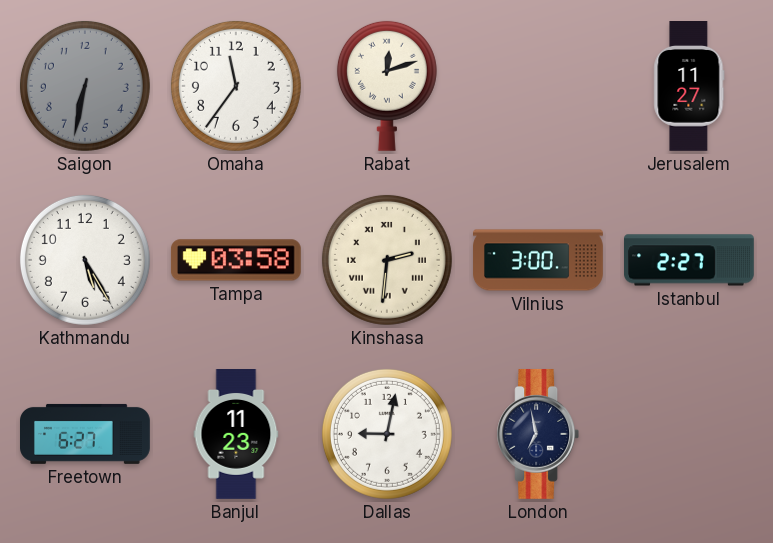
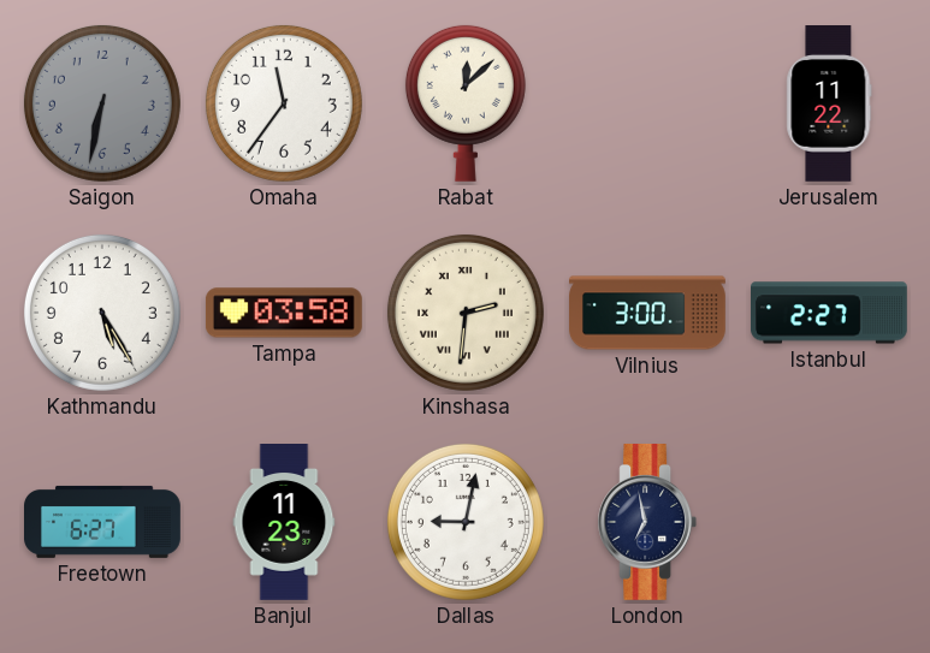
Rabat: 12:12 -> 12:08 (466, 103)
Jerusalem: 11:27 -> 11:22 (829, 105)
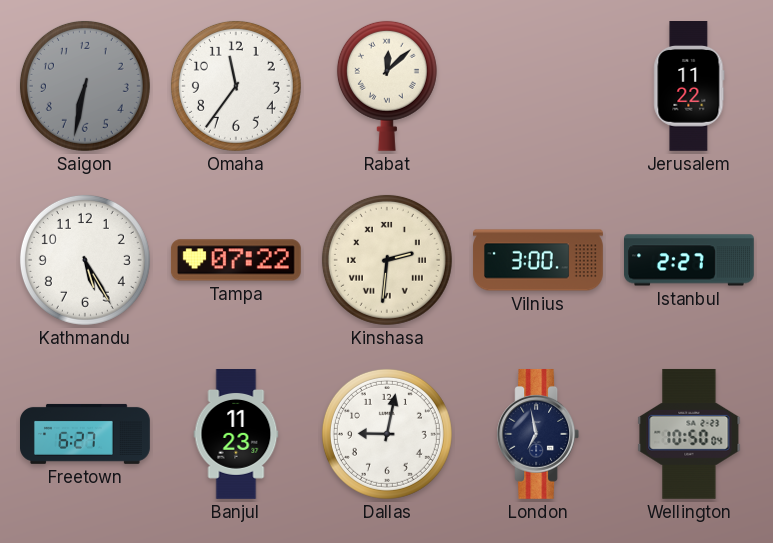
Tampa: 03:58 -> 07:22 (236, 260)
Wellington: none -> 10:50 (689, 434)
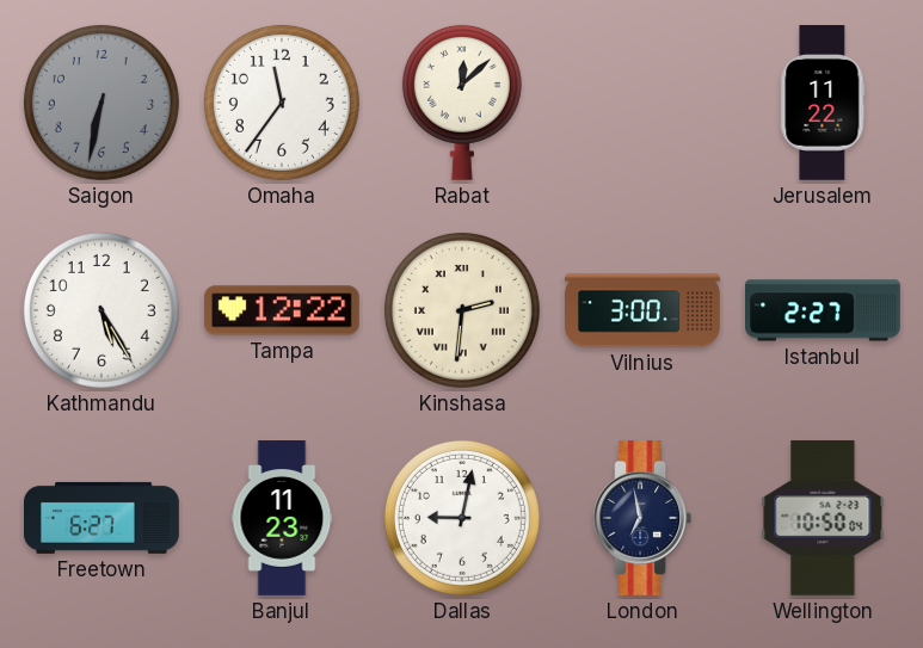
Tampa: 07:22 -> 12:22 (282, 310)
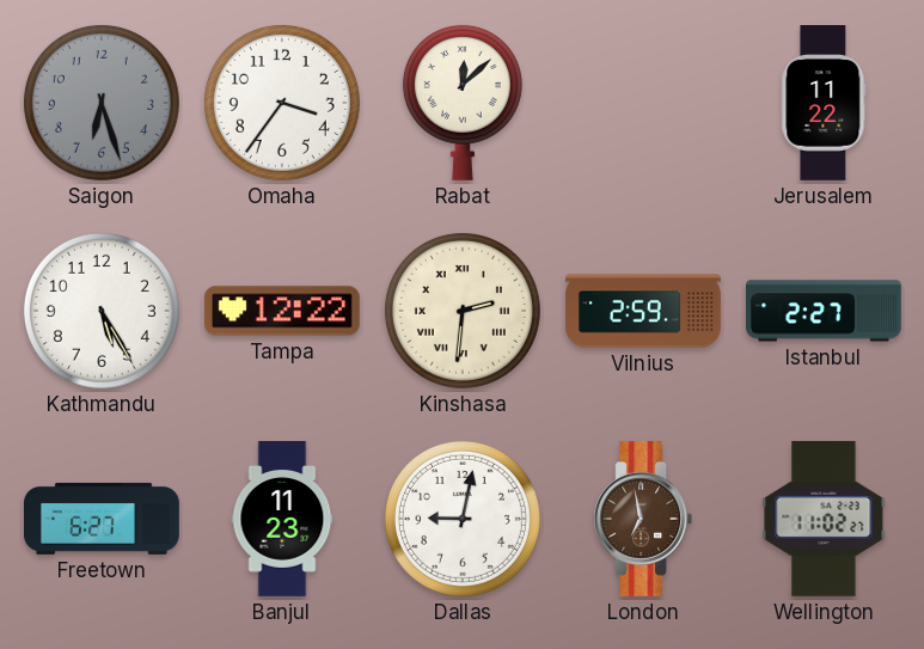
Saigon: 6:32 -> 6:27 (102, 103)
Omaha: 11:36 -> 3:36 (282, 103)
Vilnius: 3:00 -> 2:59 (643, 311)
London dial: navy -> brown (643, 519)
Wellington: 10:50 -> 11:02 (824, 519)
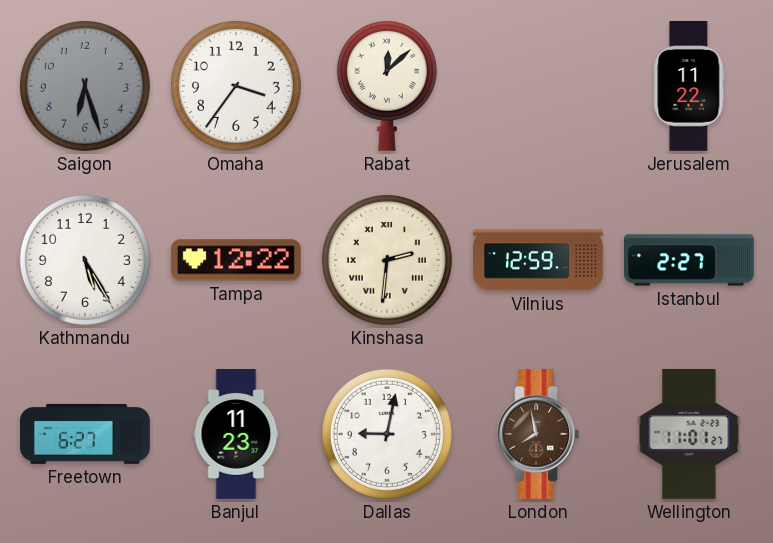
Vilnius: 2:59 -> 12:59 (538, 260)
London: 6:58 -> 7:58 (538, 434)
Wellington: 11:02 -> 11:01 (689, 434)
